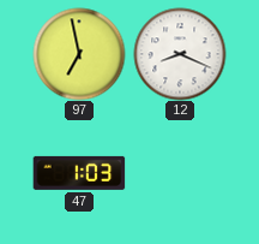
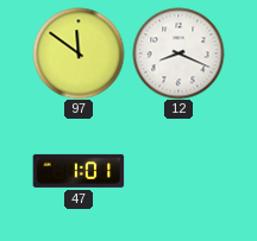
97: 6:58 -> 11:51 (79, 53)
47: 1:03 -> 1:01 (79, 171)
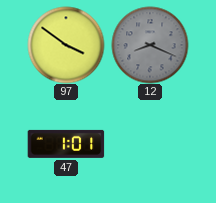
97: 11:51 -> 3:51 (66, 45)
12 dial: white -> grey (150, 45)
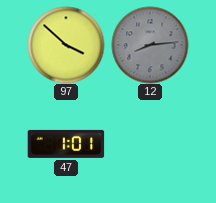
97: 3:51 -> 3:52 (66, 45)
12: 8:19 -> 8:14 (150, 45)
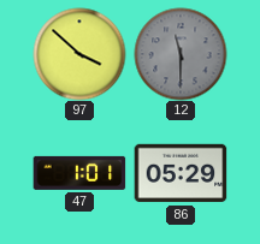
12: 8:14 -> 11:30 (181, 54)
86: none -> 05:29 (181, 173)
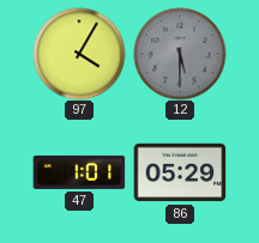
97: 3:52 -> 4:05 (79, 54)
12: 11:30 -> 5:30 (180, 54)
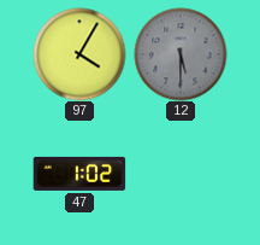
47: 1:01 -> 1:02 (79, 174)
86: 05:29 -> none (180, 172)
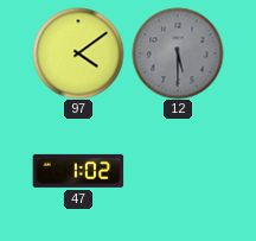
97: 4:05 -> 4:09 (78, 53)
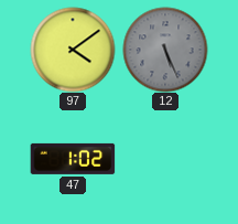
12: 5:30 -> 5:26 (165, 50)
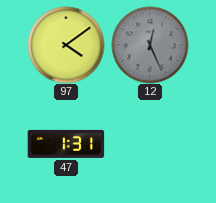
12: 5:26 -> 12:26 (150, 45)
47: 1:02 -> 1:31 (66, 144)
